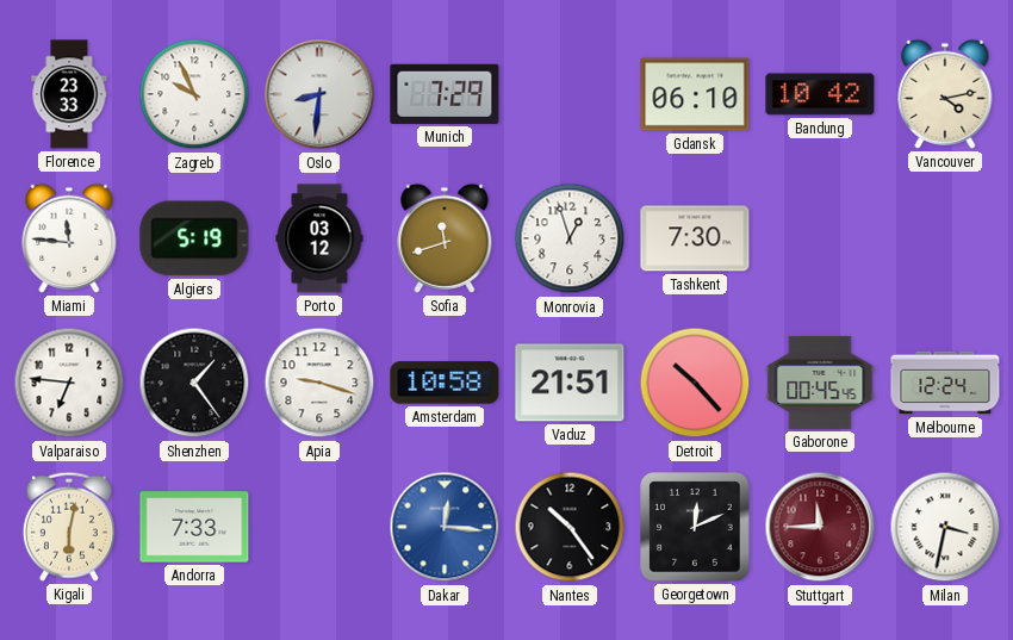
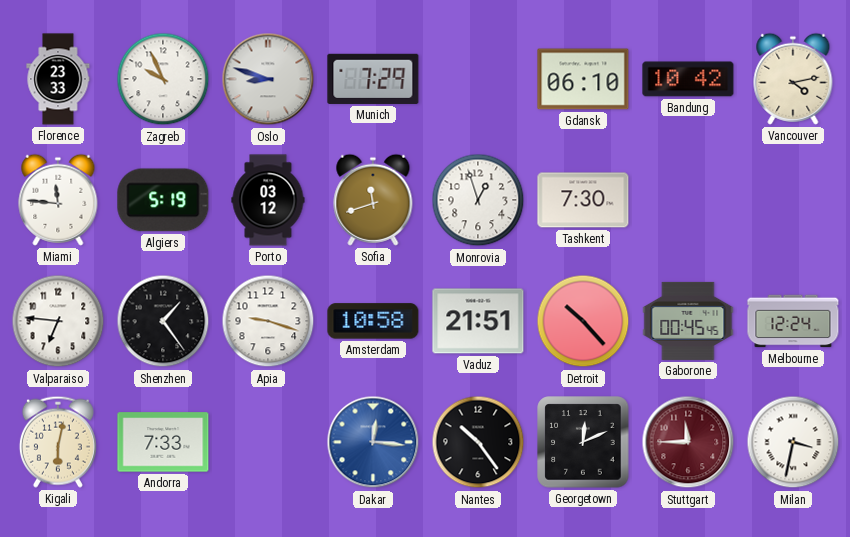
Oslo: 8:31 -> 8:48 (268, 79)
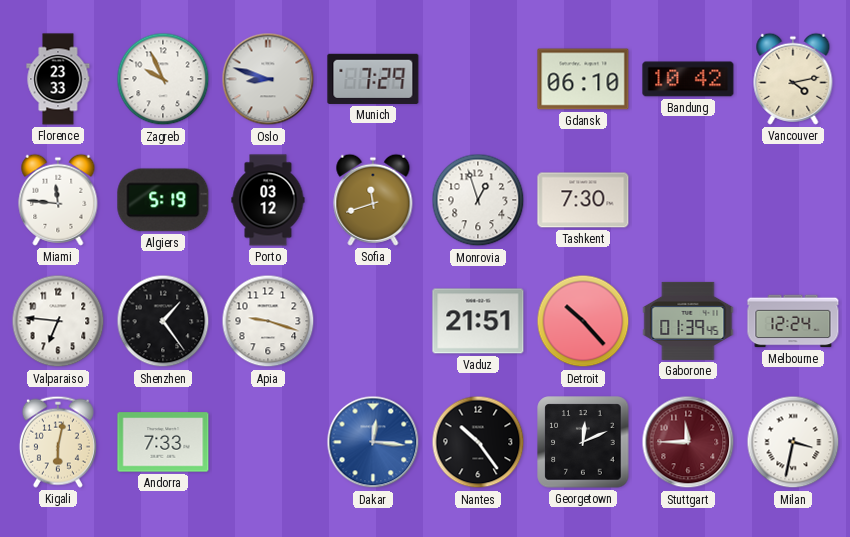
Amsterdam: 10:58 -> none (373, 321)
Gaborone: 00:45 -> 01:39 (688, 321)
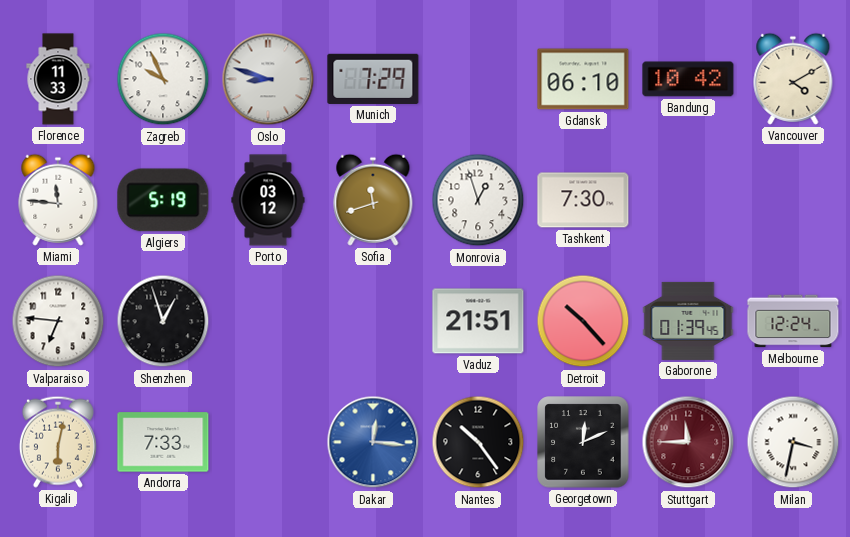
Florence: 23:33 -> 11:33 (58, 79)
Vancouver: 4:13 -> 4:10 (793, 79)
Shenzhen: 1:24 -> 12:57 (163, 321)
Apia: 9:18 -> none (268, 321)
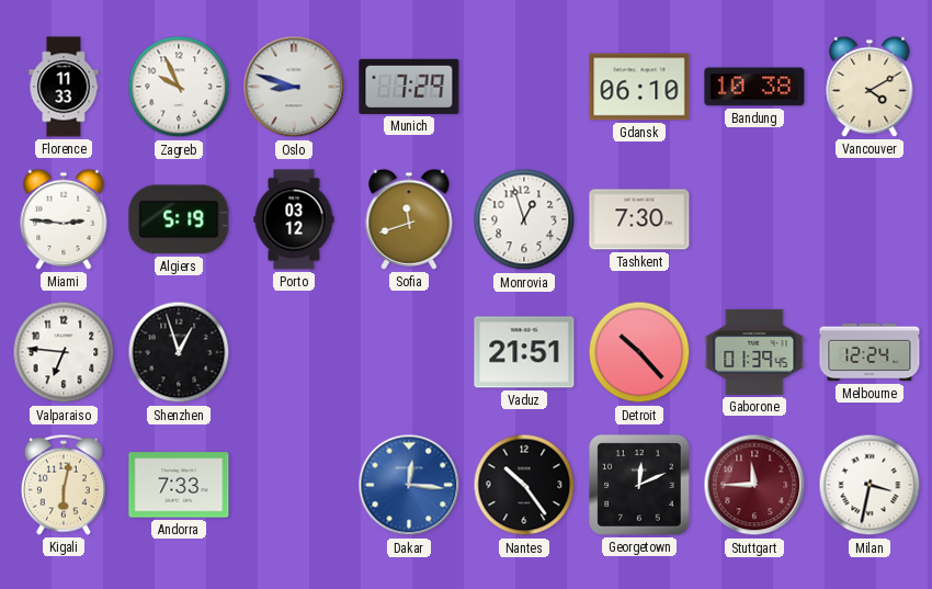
Bandung: 10:42 -> 10:38 (754, 87)
Miami: 11:46 -> 2:46 (64, 219)
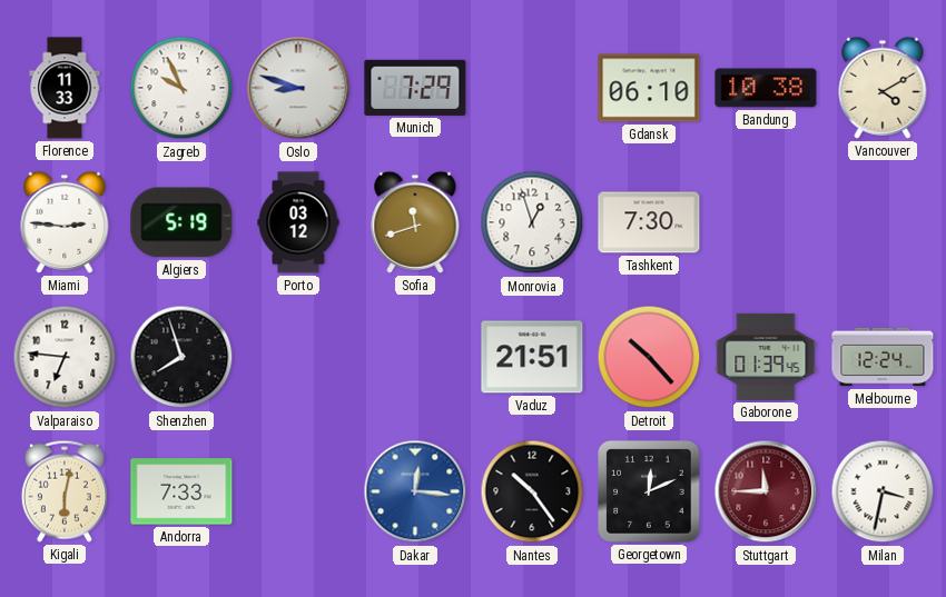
Shenzhen: 12:57 -> 7:57 (181, 357)
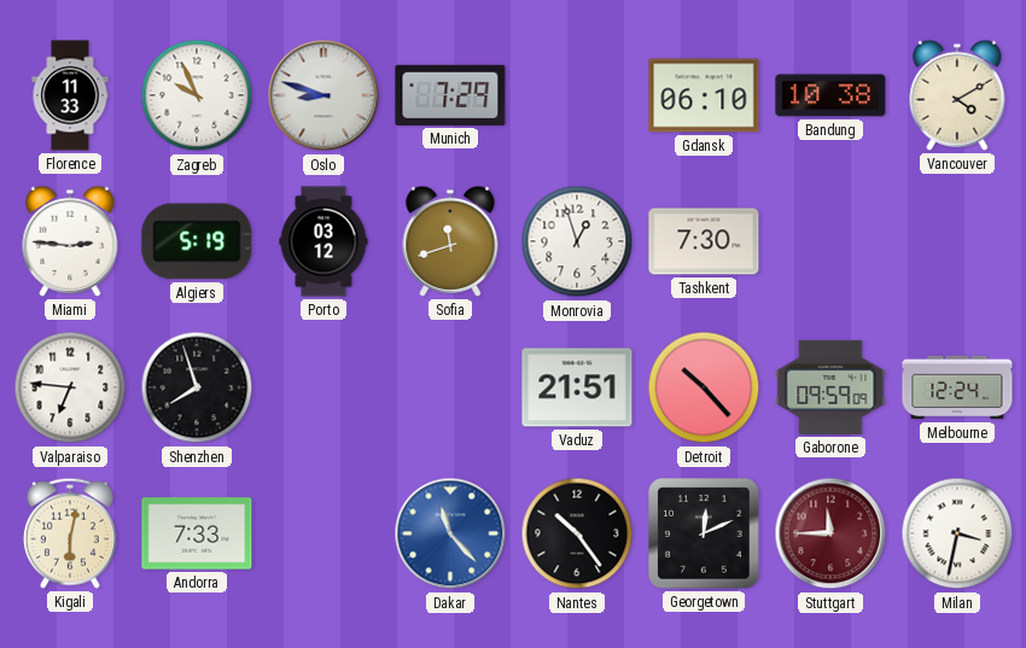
Gaborone: 01:39 -> 09:59 (830, 387)
Dakar: 12:16 -> 11:23 (450, 533)
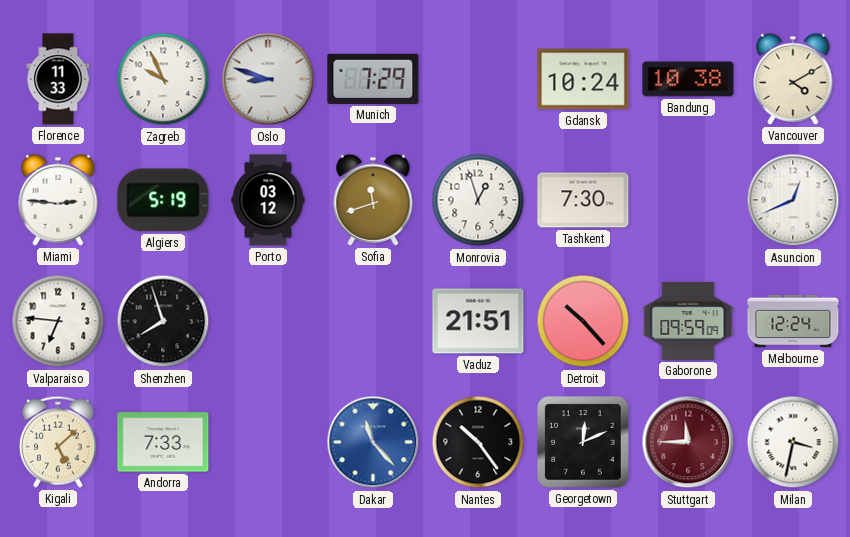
Gdansk: 06:10 -> 10:24 (583, 79)
Asuncion: none -> 12:41 (793, 200)
Kigali: 6:02 -> 5:08 (58, 442)
